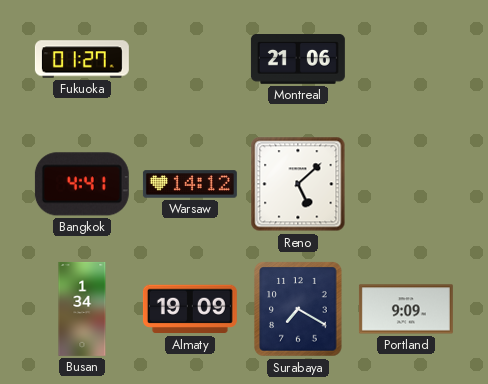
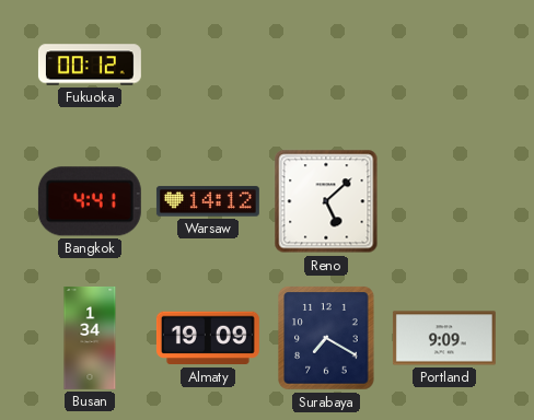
Fukuoka: 01:27 -> 00:12 (90, 65)
Montreal: 21:06 -> none (298, 60)
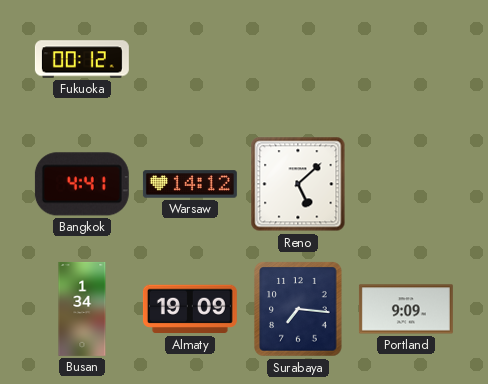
Surabaya: 7:20 -> 7:16 (298, 309)
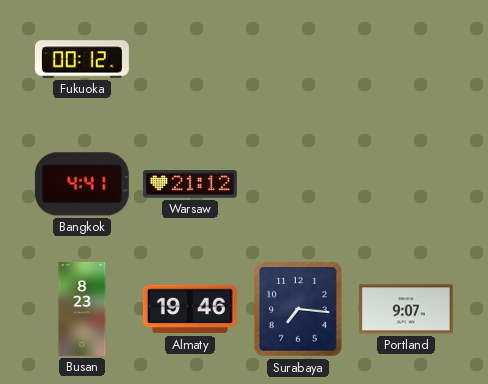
Warsaw: 14:12 -> 21:12 (190, 184)
Reno: 5:08 -> none (298, 184)
Busan: 1:34 -> 8:23 (82, 309)
Almaty: 19:09 -> 19:46 (190, 309)
Portland: 9:09 -> 9:07 (406, 309)
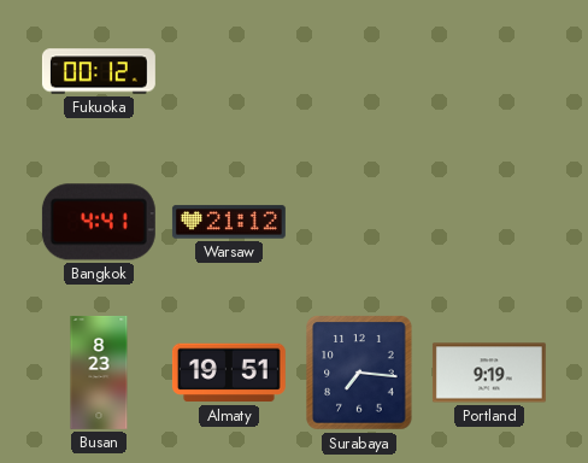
Almaty: 19:46 -> 19:51 (229, 373)
Portland: 9:07 -> 9:19 (489, 373)
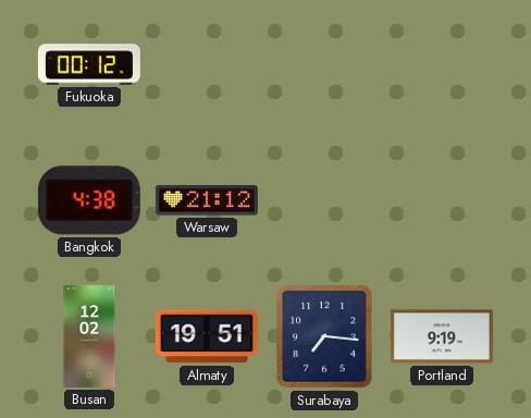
Bangkok: 4:41 -> 4:38 (89, 200)
Busan: 8:23 -> 12:02 (89, 336)
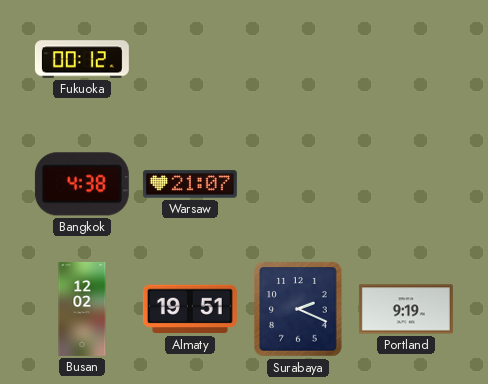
Warsaw: 21:12 -> 21:07 (190, 184)
Surabaya: 7:16 -> 2:19 (298, 309)
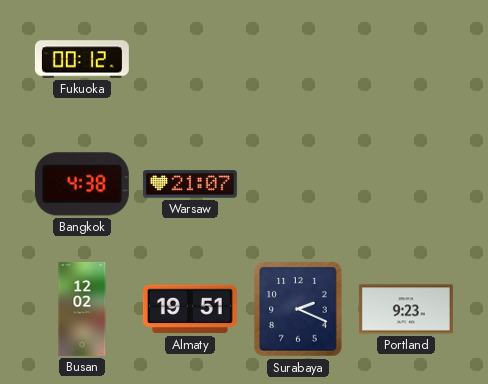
Portland: 9:19 -> 9:23 (406, 309)
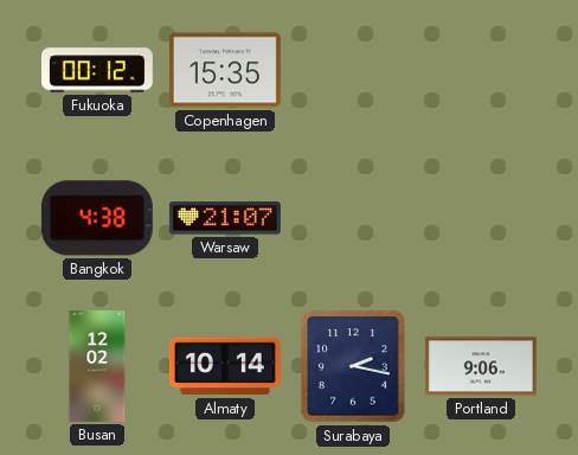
Copenhagen: none -> 15:35 (225, 70)
Almaty: 19:51 -> 10:14 (225, 366)
Surabaya: 2:19 -> 2:17 (353, 366)
Portland: 9:23 -> 9:06 (481, 366)
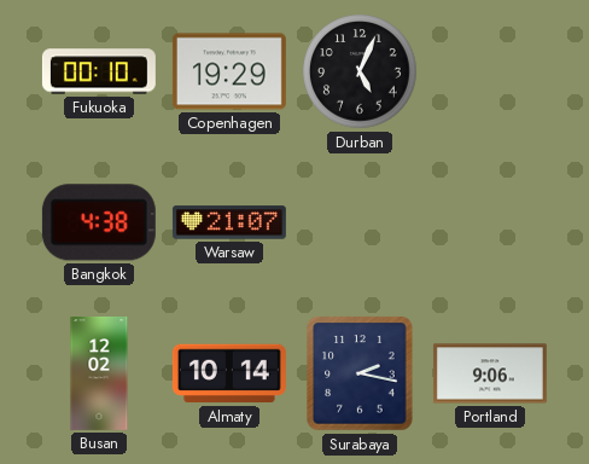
Fukuoka: 00:12 -> 00:10 (99, 71)
Copenhagen: 15:35 -> 19:29 (229, 71)
Durban: none -> 5:04 (360, 71)
